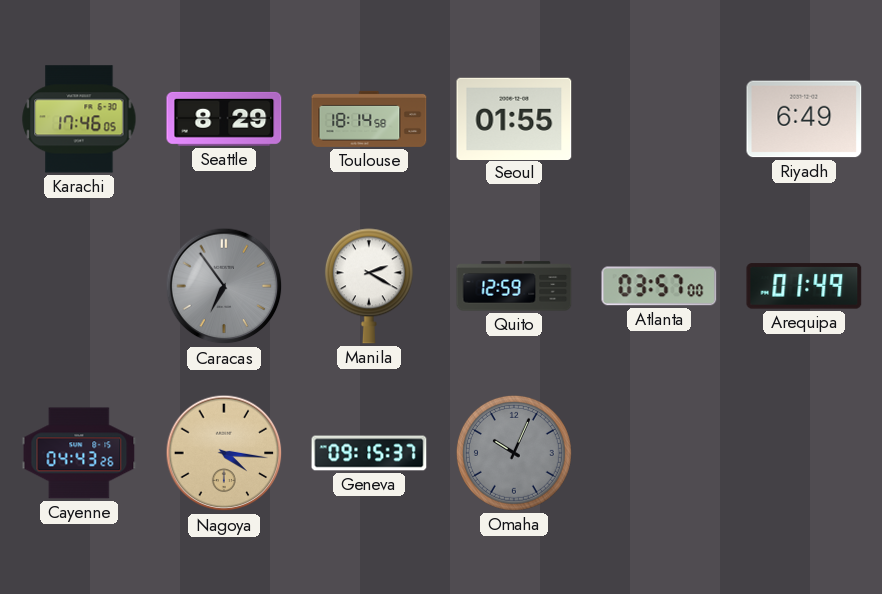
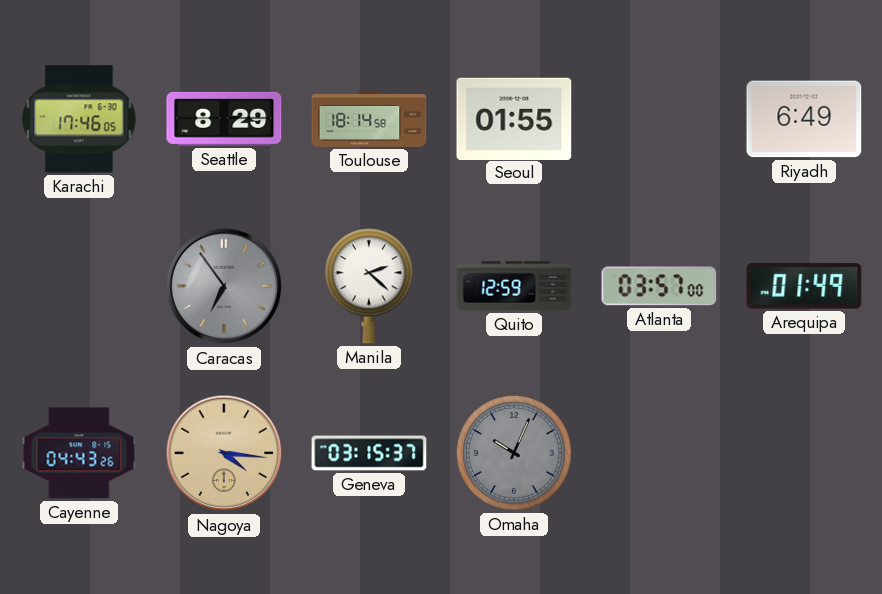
Manila: 2:20 -> 2:22 (369, 286)
Geneva: 09:15 -> 03:15 (369, 453)
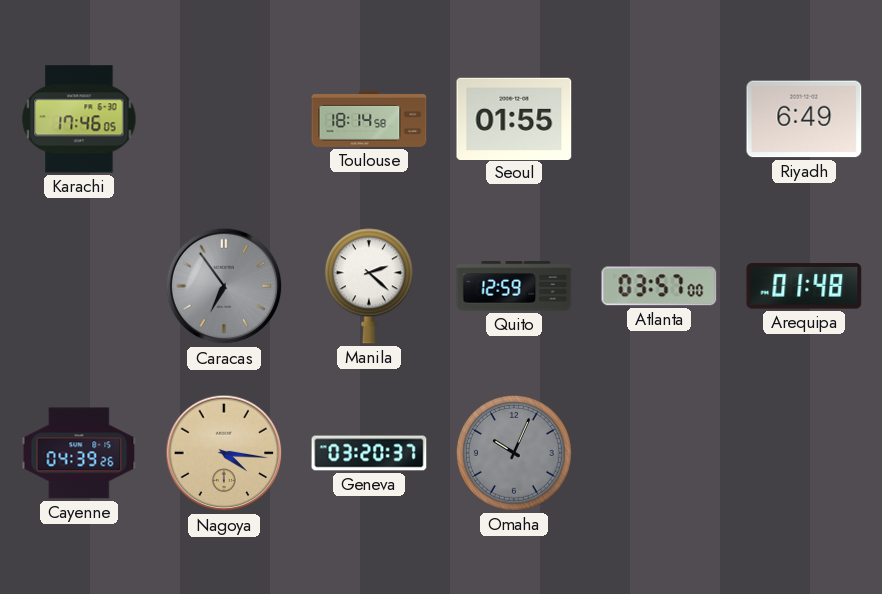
Seattle: 8:29 -> none (224, 119)
Arequipa: 01:49 -> 01:48 (804, 286)
Cayenne: 04:43 -> 04:39 (79, 453)
Geneva: 03:15 -> 03:20 (369, 453)
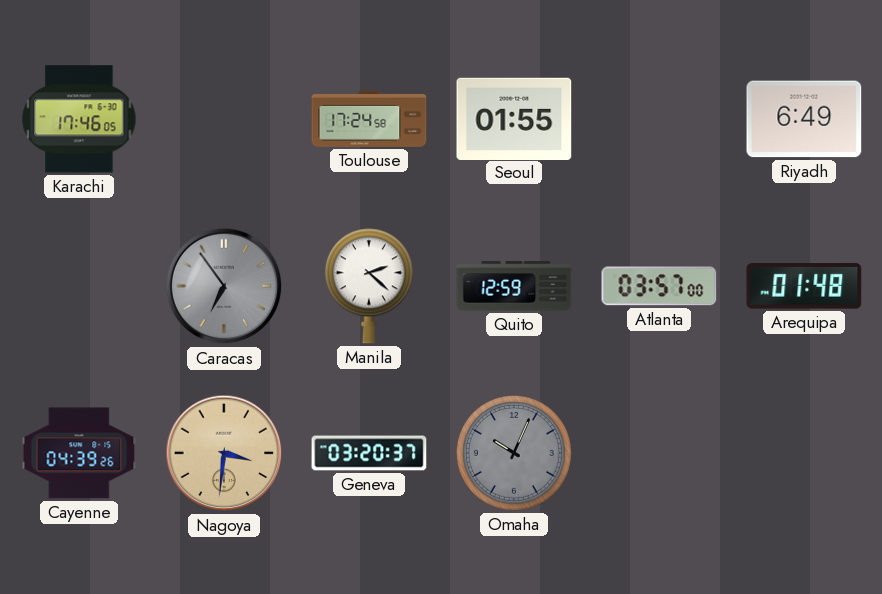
Toulouse: 18:14 -> 17:24 (369, 119)
Nagoya: 4:16 -> 3:31 (224, 453)
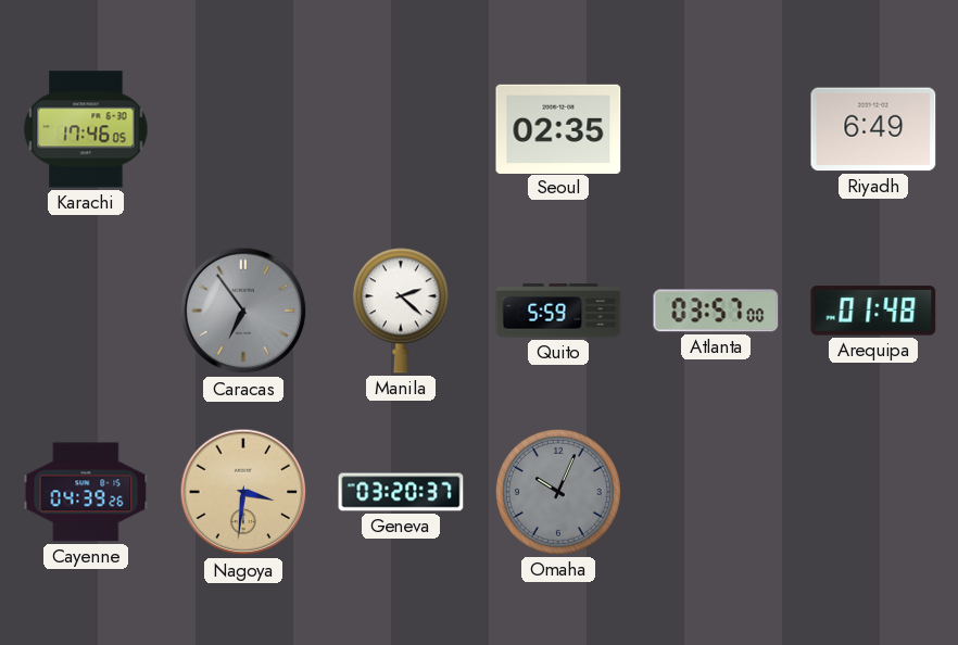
Toulouse: 17:24 -> none (369, 119)
Seoul: 01:55 -> 02:35 (558, 128)
Quito: 12:59 -> 5:59 (558, 311)
